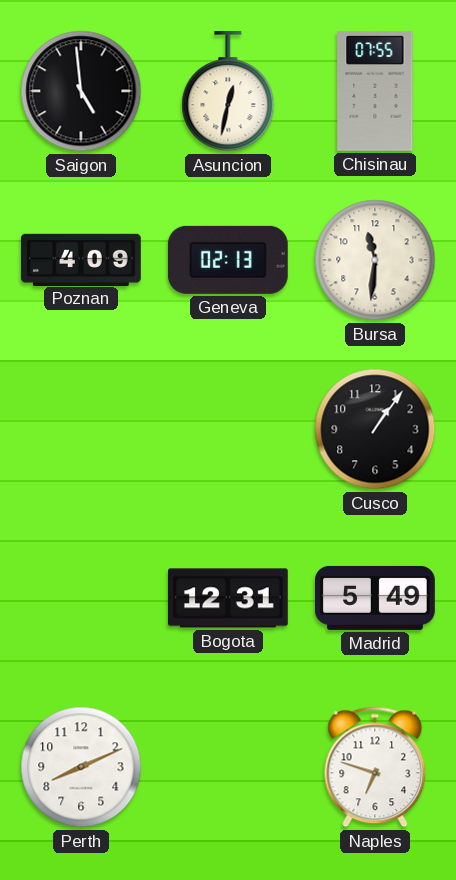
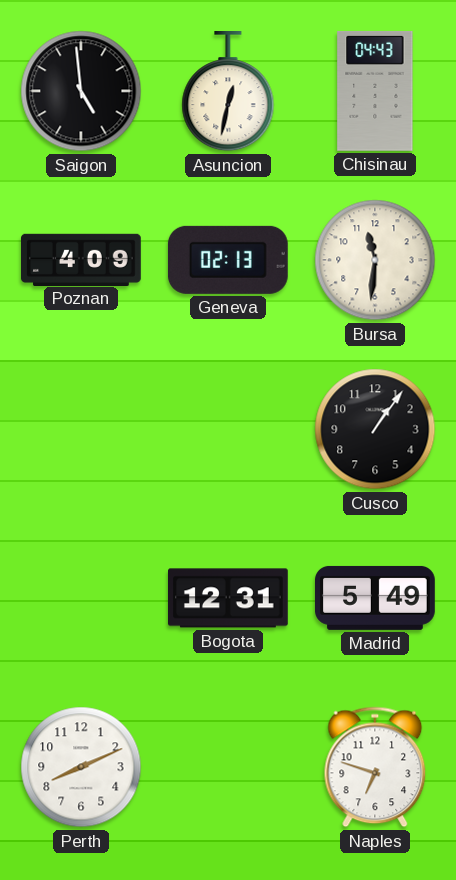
Chisinau: 07:55 -> 04:43 (375, 91)
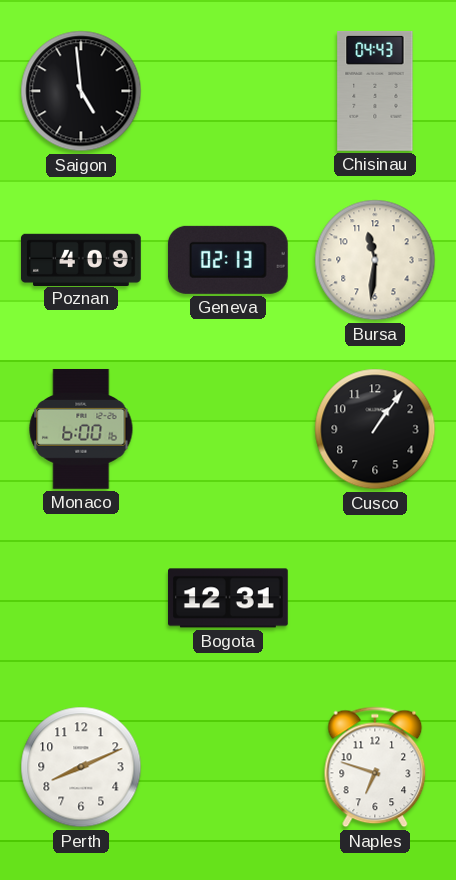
Asuncion: 12:32 -> none (228, 92)
Monaco: none -> 6:00 (81, 429)
Madrid: 5:49 -> none (376, 598)
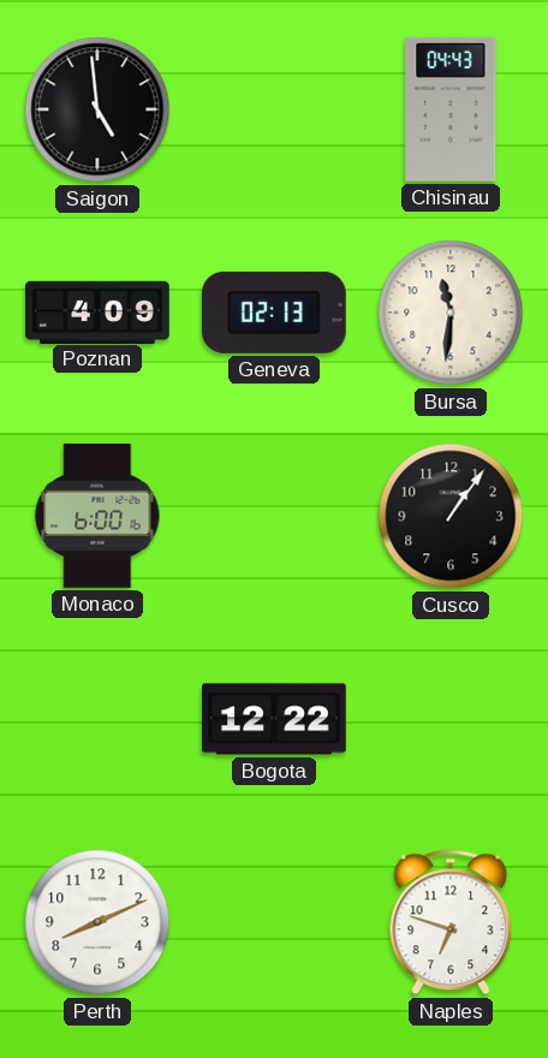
Bogota: 12:31 -> 12:22 (275, 719)
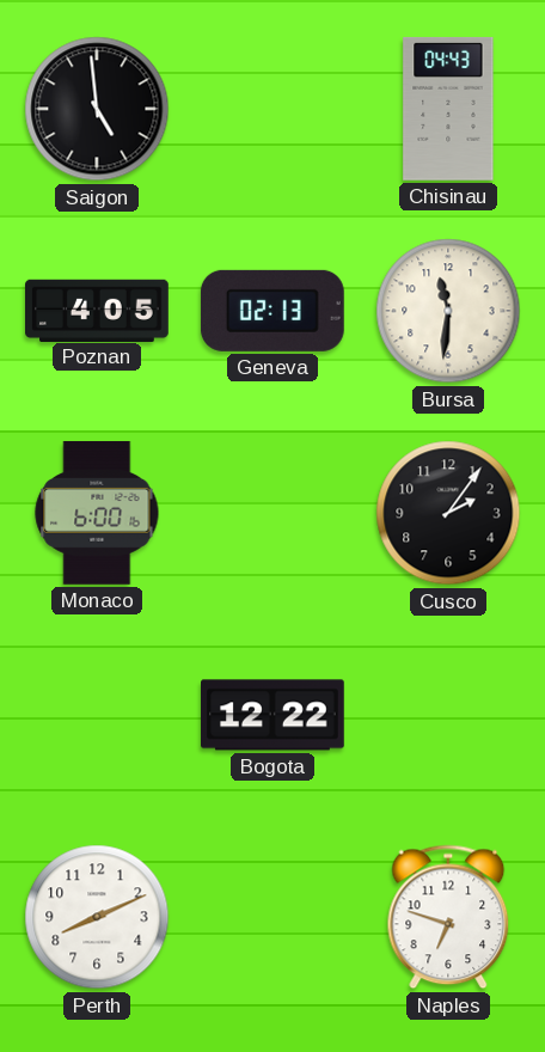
Poznan: 4:09 -> 4:05 (98, 310)
Cusco: 1:06 -> 2:06 (448, 513)
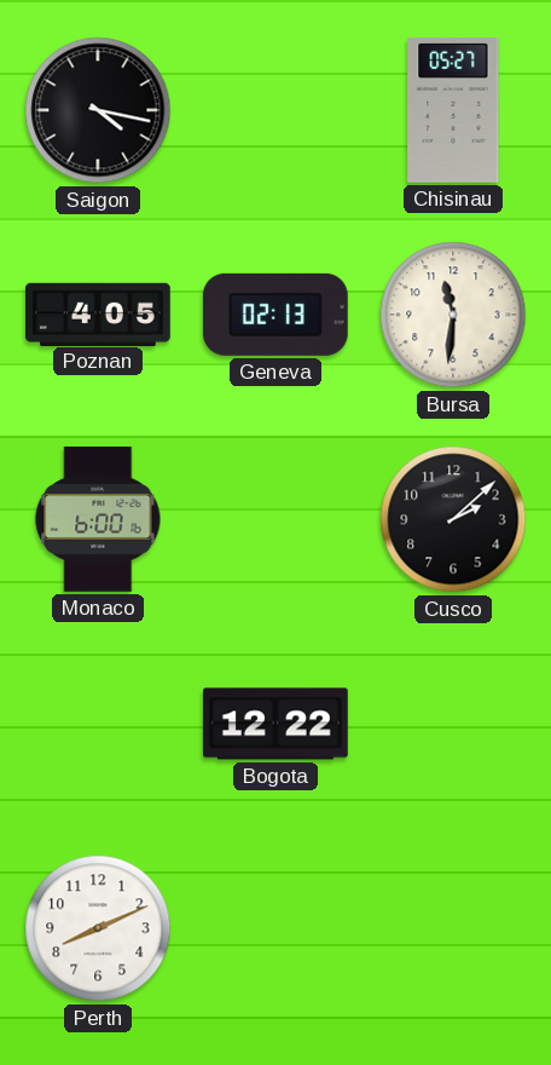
Saigon: 4:59 -> 4:17 (98, 110)
Chisinau: 04:43 -> 05:27 (453, 110)
Cusco: 2:06 -> 2:08 (453, 519)
Naples: 6:48 -> none (448, 917)
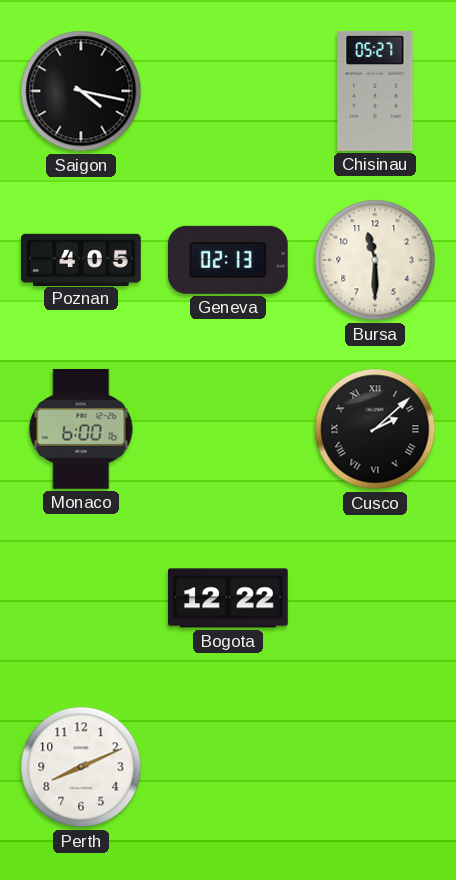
Bursa: 11:31 -> 11:30 (375, 260)
Cusco numerals: Arabic -> Roman (375, 429)
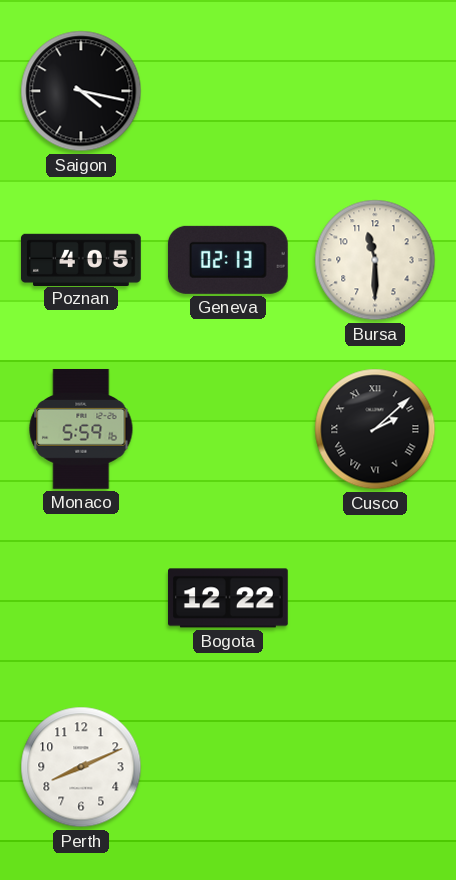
Chisinau: 05:27 -> none (375, 91)
Monaco: 6:00 -> 5:59 (81, 429)
